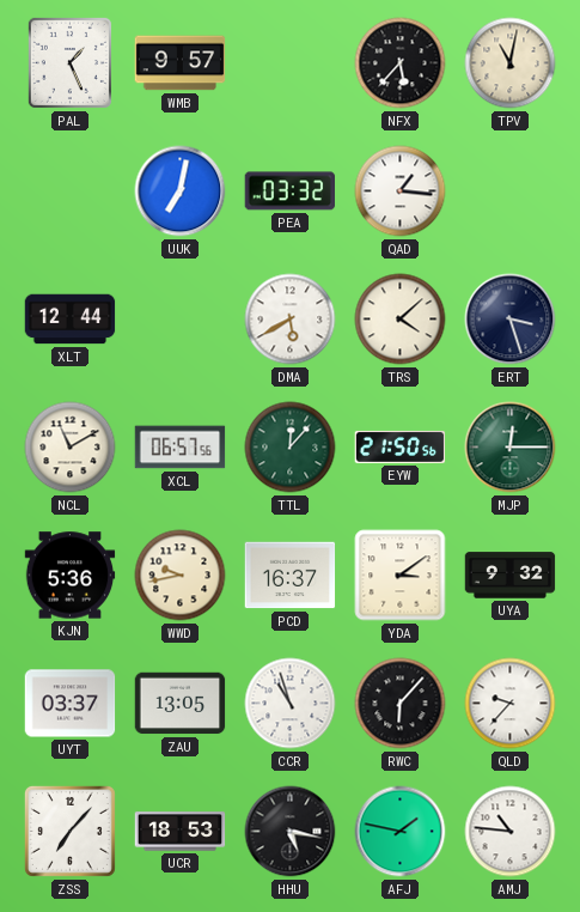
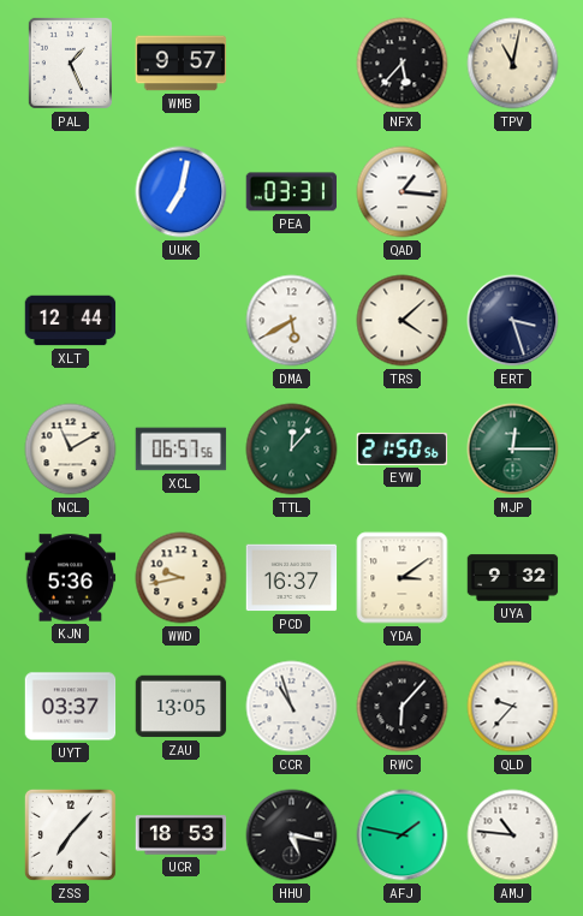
PEA: 03:32 -> 03:31 (292, 192)
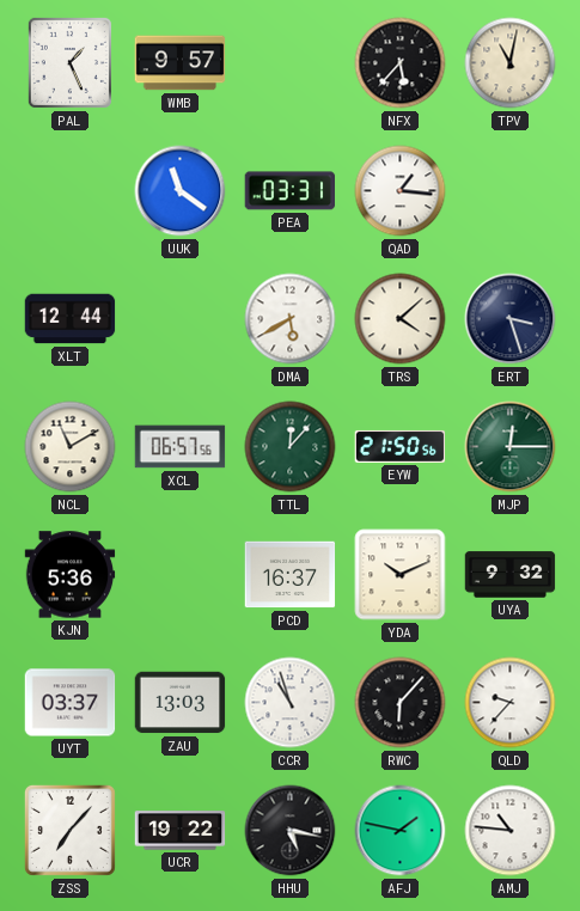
UUK: 7:02 -> 11:21 (181, 191)
WWD: 9:43 -> none (182, 578)
YDA: 3:09 -> 10:11 (401, 575)
ZAU: 13:05 -> 13:03 (181, 703)
UCR: 18:53 -> 19:22 (181, 831)
